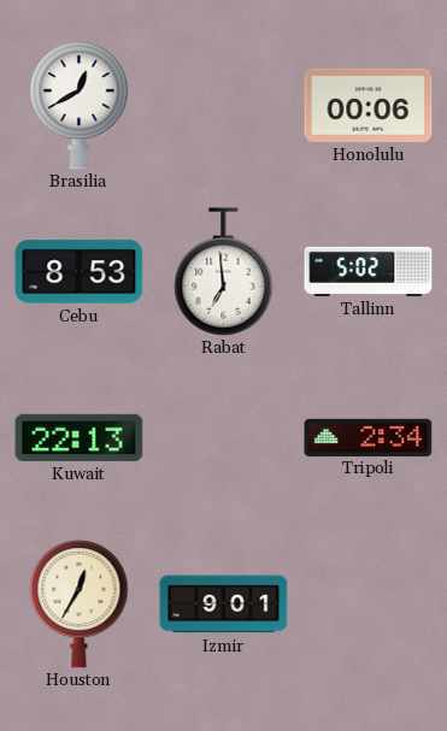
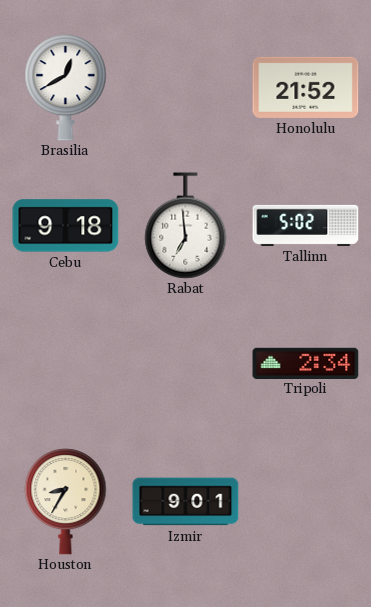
Honolulu: 00:06 -> 21:52 (306, 87)
Cebu: 8:53 -> 9:18 (66, 226)
Kuwait: 22:13 -> none (80, 437)
Houston: 12:35 -> 8:35 (66, 501)
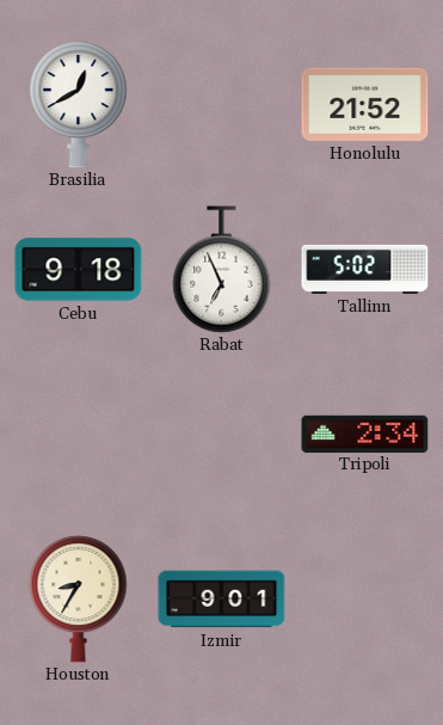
Rabat: 6:59 -> 6:56 (222, 270)
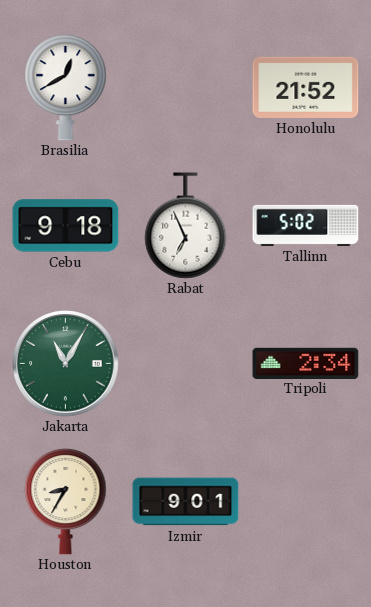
Jakarta: none -> 11:05 (66, 364)
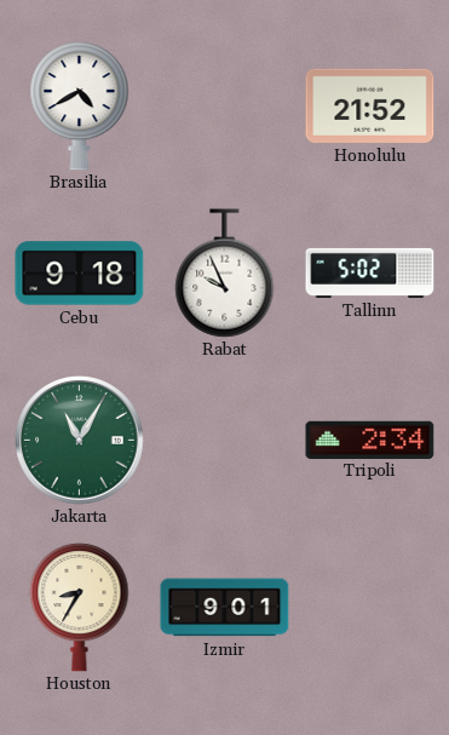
Brasilia: 12:40 -> 4:40 (80, 105)
Rabat: 6:56 -> 9:56 (225, 274)
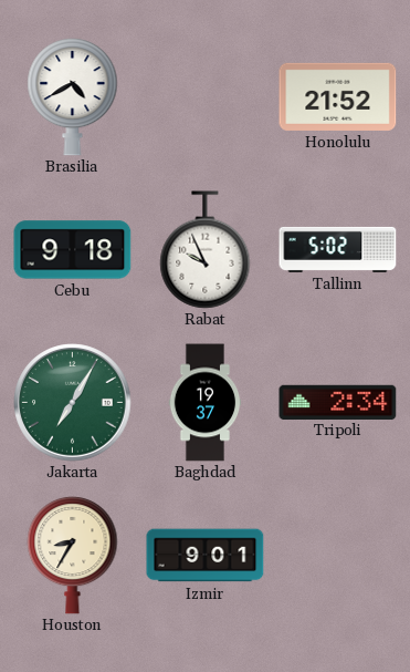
Jakarta: 11:05 -> 7:05 (73, 403)
Baghdad: none -> 19:37 (206, 403)
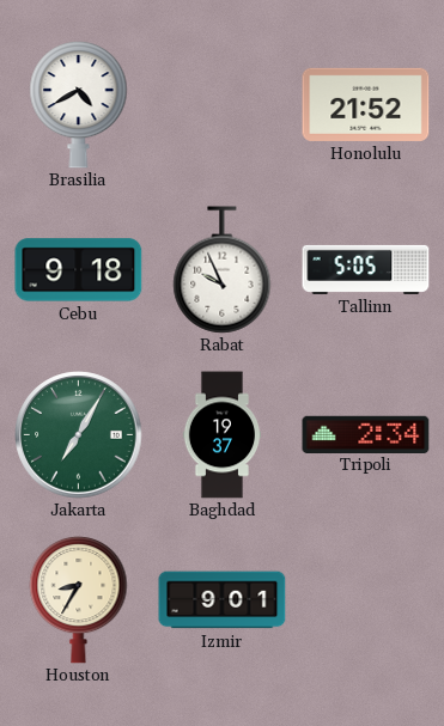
Tallinn: 5:02 -> 5:05 (366, 269)
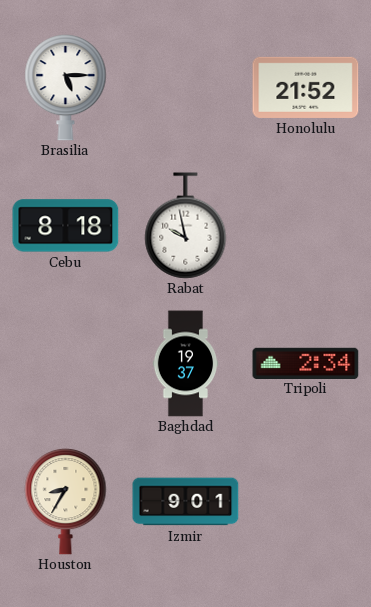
Brasilia: 4:40 -> 5:15 (66, 87)
Cebu: 9:18 -> 8:18 (66, 226)
Rabat: 9:56 -> 9:58 (186, 226)
Tallinn: 5:05 -> none (366, 269)
Jakarta: 7:05 -> none (79, 435)
